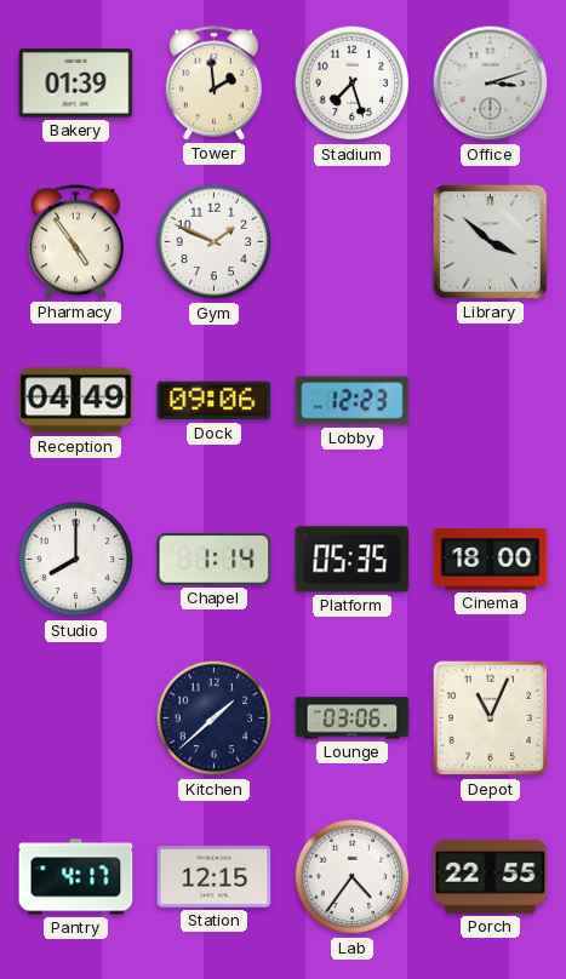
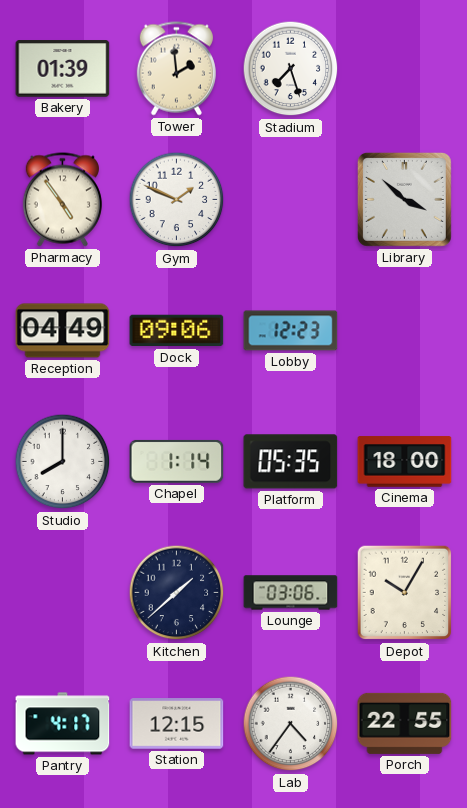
Office: 3:12 -> none (491, 84)
Depot: 11:04 -> 10:05 (405, 593)
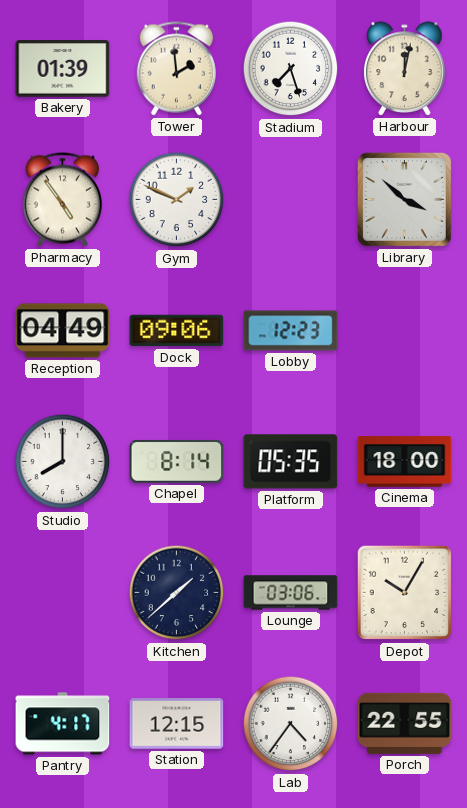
Harbour: none -> 12:02 (405, 69)
Chapel: 1:14 -> 8:14 (177, 461)
